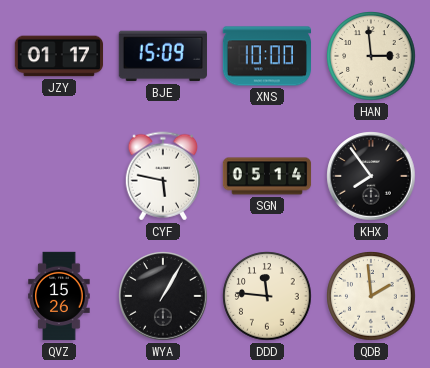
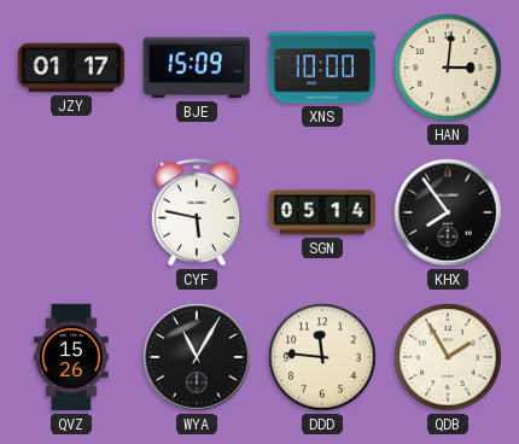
HAN: 2:59 -> 3:01 (448, 68)
WYA: 1:05 -> 11:05 (197, 357)
QDB: 1:59 -> 1:55 (448, 357)
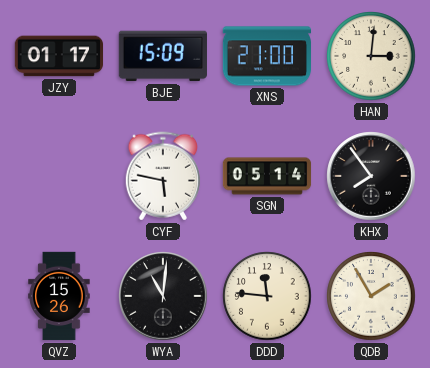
XNS: 10:00 -> 21:00 (266, 56)
WYA: 11:05 -> 11:01 (163, 296)
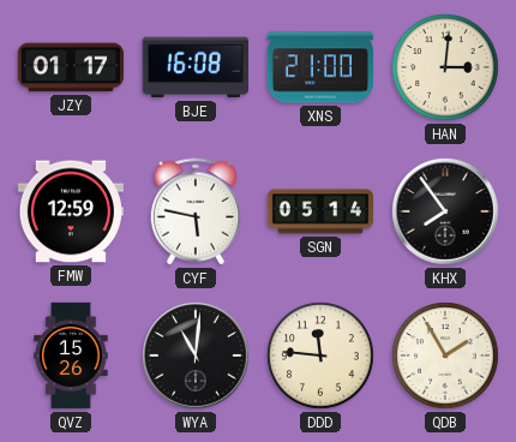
BJE: 15:09 -> 16:08 (196, 67)
FMW: none -> 12:59 (70, 211)
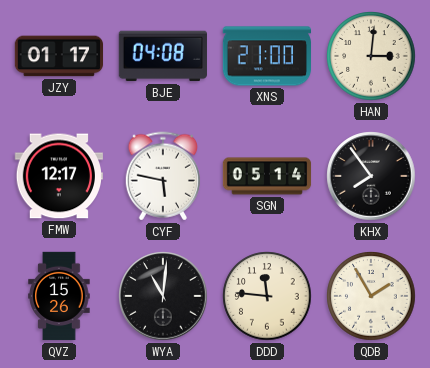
BJE: 16:08 -> 04:08 (163, 56)
FMW: 12:59 -> 12:17 (58, 176)
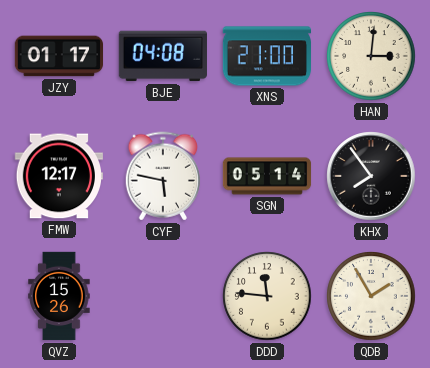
WYA: 11:01 -> none (163, 296)
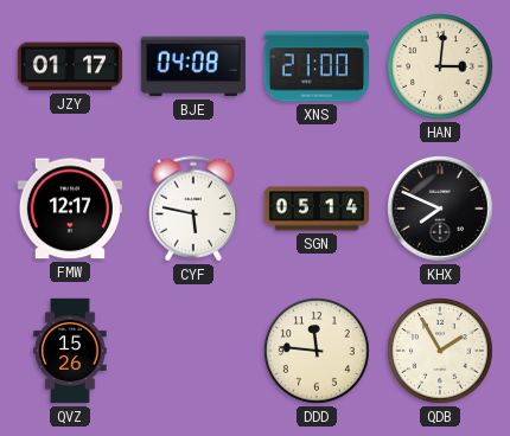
KHX: 7:54 -> 7:49 (440, 209)
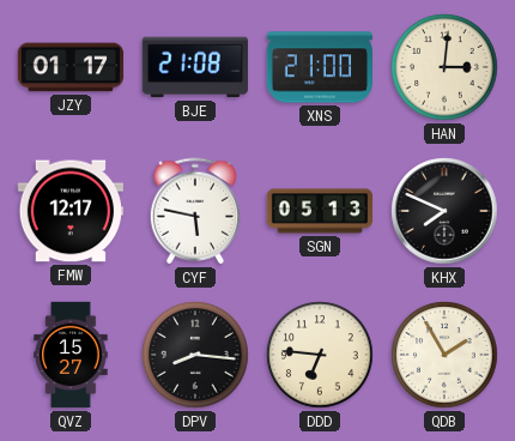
BJE: 04:08 -> 21:08 (195, 67)
SGN: 05:14 -> 05:13 (320, 211)
QVZ: 15:26 -> 15:27 (71, 355)
DPV: none -> 8:16 (195, 355)
DDD: 11:46 -> 6:46 (320, 355)
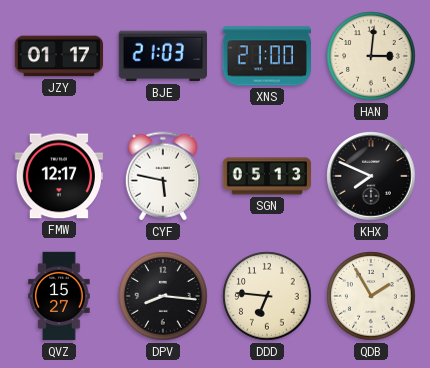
BJE: 21:08 -> 21:03 (163, 56)
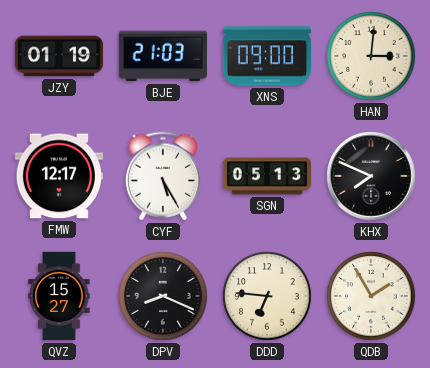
JZY: 01:17 -> 01:19 (59, 56)
XNS: 21:00 -> 09:00 (266, 56)
CYF: 5:47 -> 5:25 (162, 176)
DPV: 8:16 -> 8:19 (163, 296)
